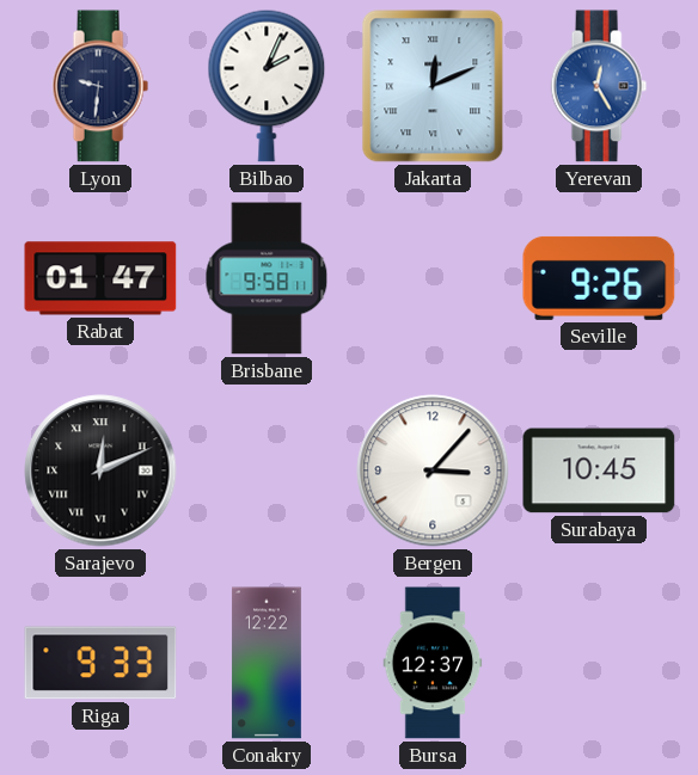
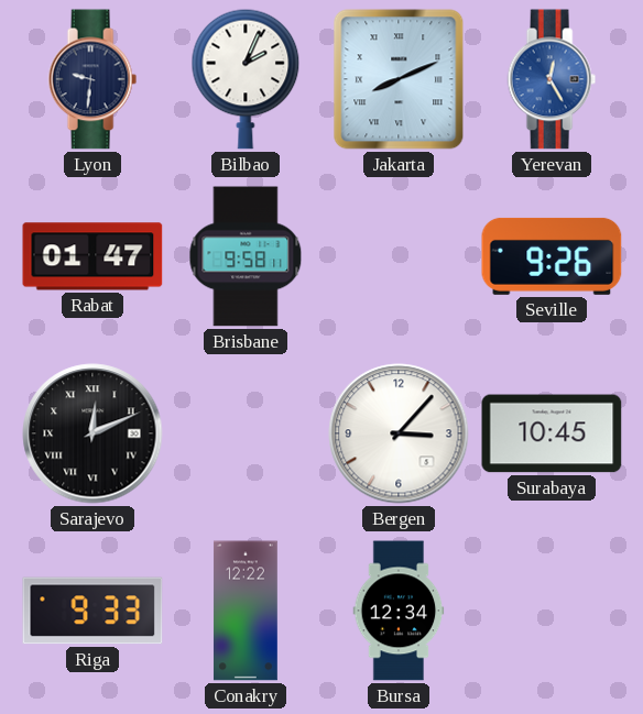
Jakarta: 12:11 -> 8:11 (399, 79)
Bursa: 12:37 -> 12:34 (399, 611)
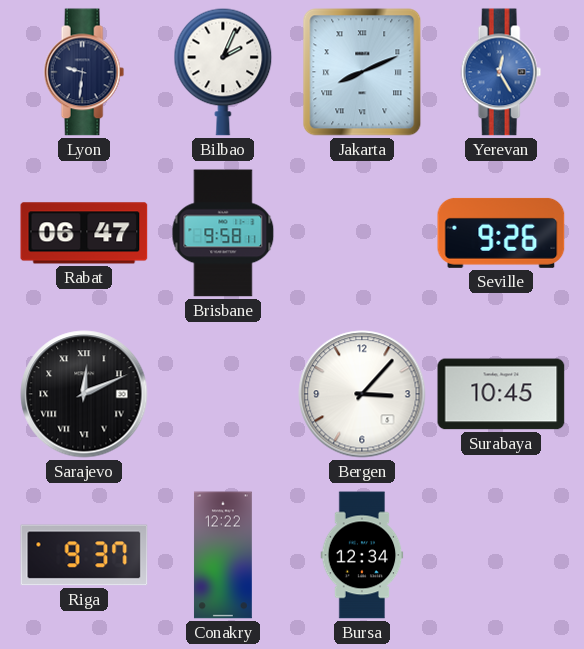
Rabat: 01:47 -> 06:47 (84, 233)
Riga: 9:33 -> 9:37 (84, 555)
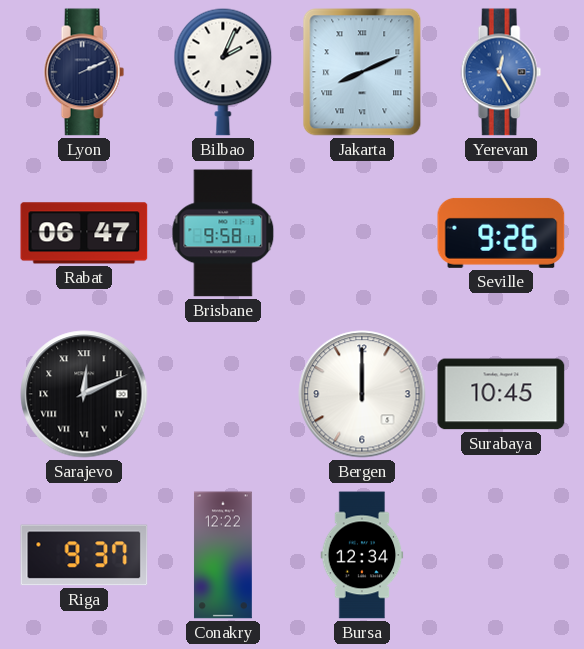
Lyon: 9:31 -> 2:11 (84, 72)
Bergen: 3:07 -> 12:00 (362, 394)
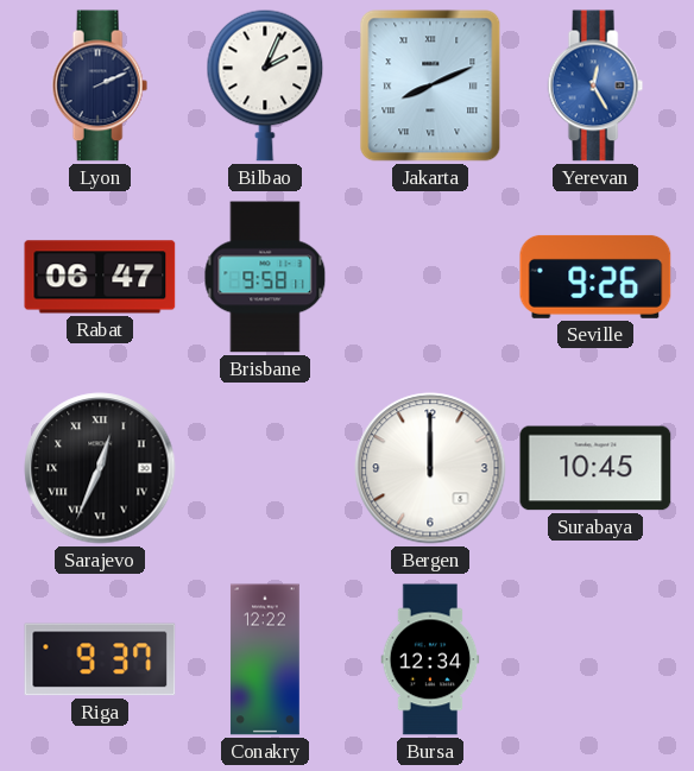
Sarajevo: 12:11 -> 12:34 (100, 468)
